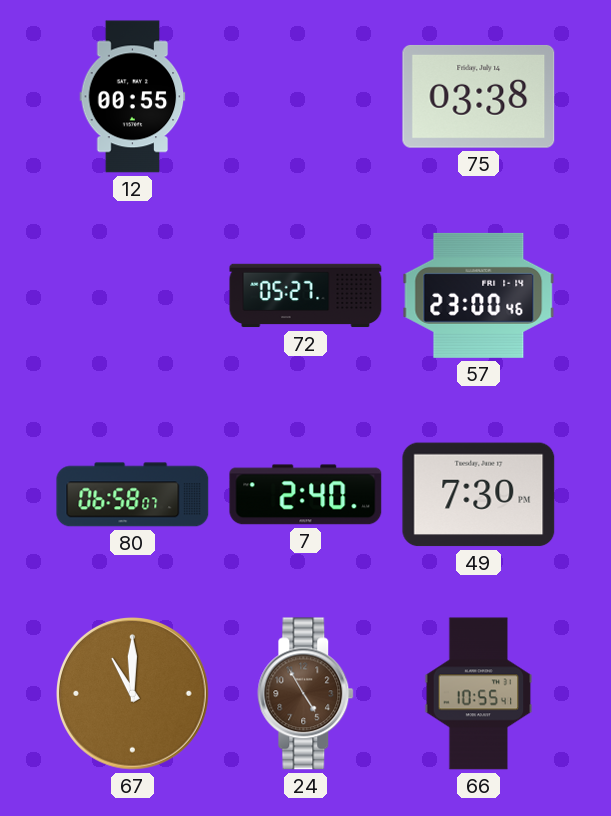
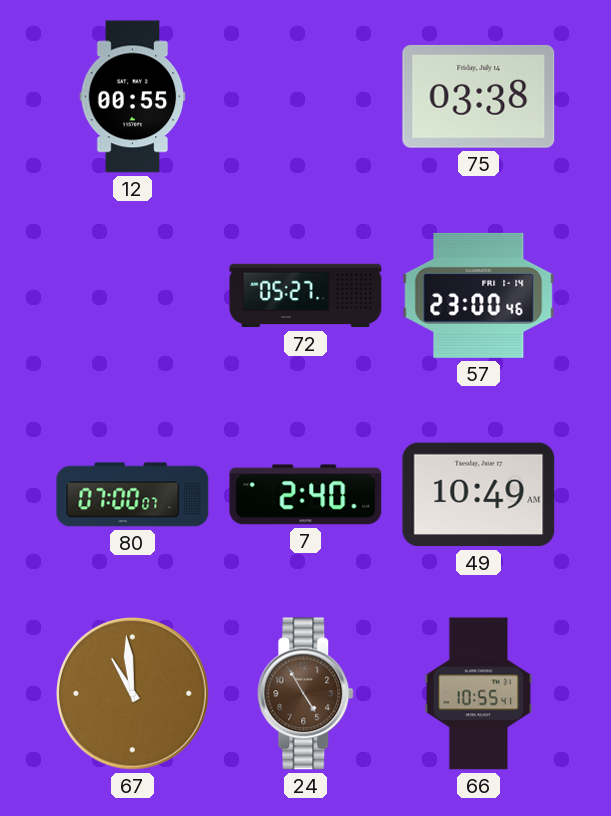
80: 06:58 -> 07:00 (133, 495)
49: 7:30 -> 10:49 (479, 495)
67: 11:00 -> 10:59 (133, 694)
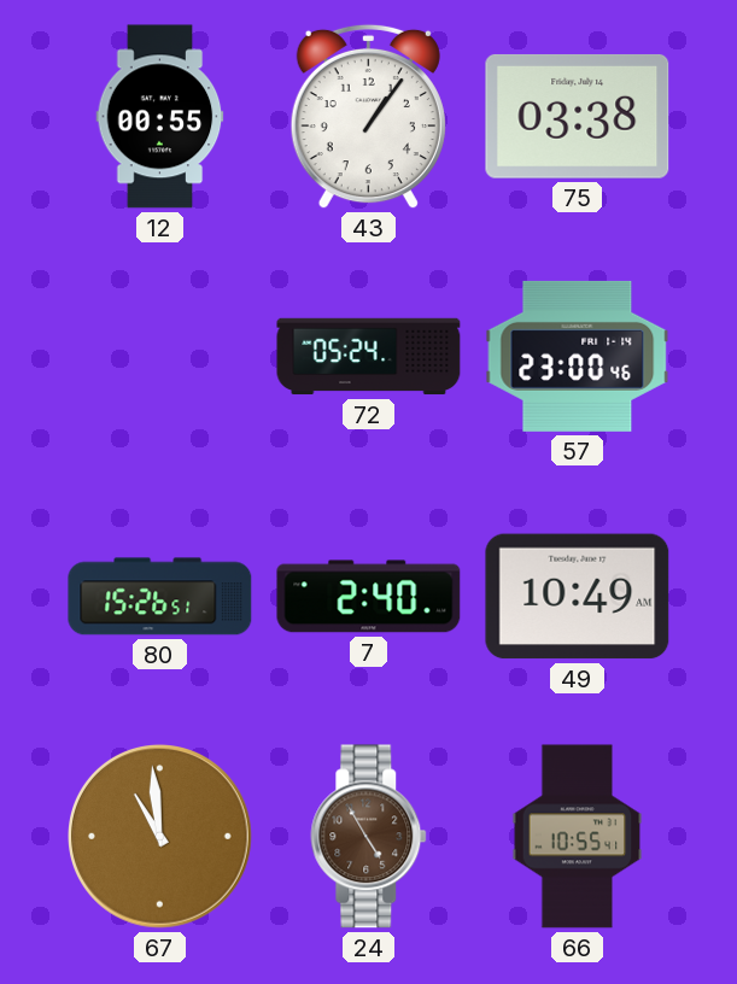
43: none -> 1:06 (368, 117)
72: 05:27 -> 05:24 (369, 357)
80: 07:00 -> 15:26 (160, 597)
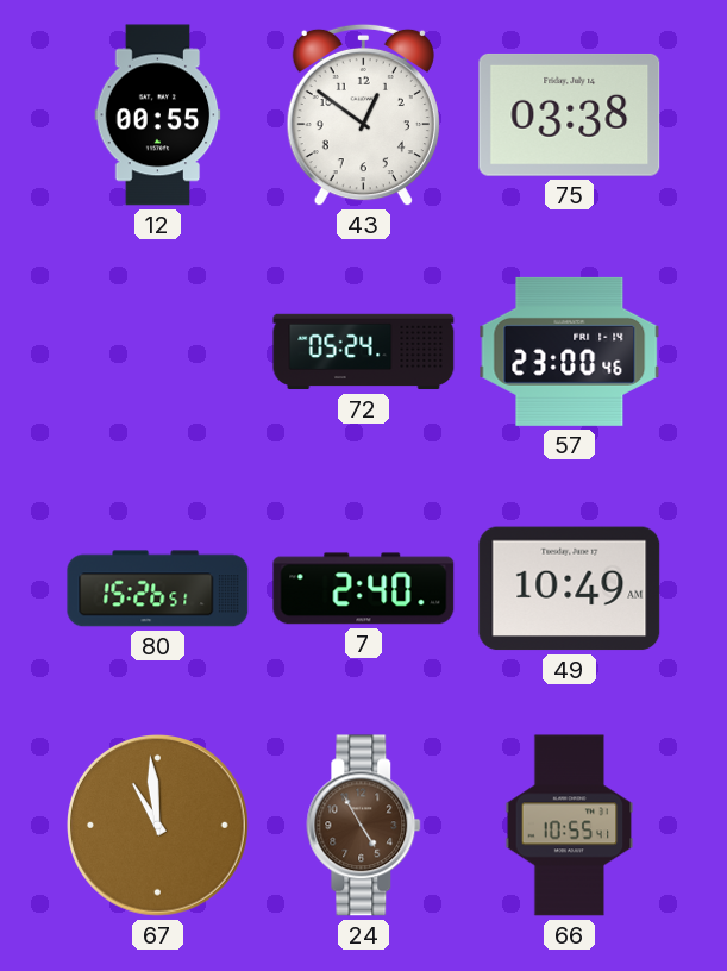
43: 1:06 -> 12:51 (363, 115)
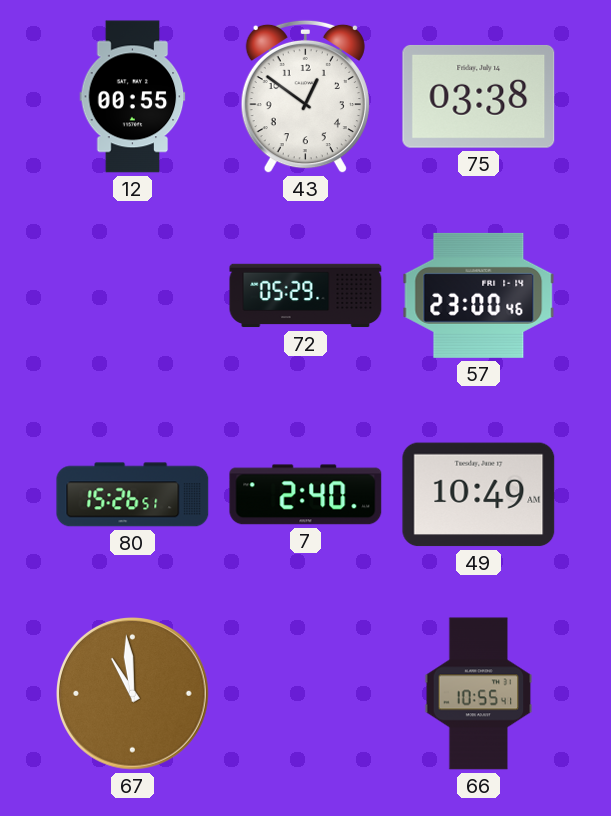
72: 05:24 -> 05:29 (306, 296)
24: 4:55 -> none (364, 826)
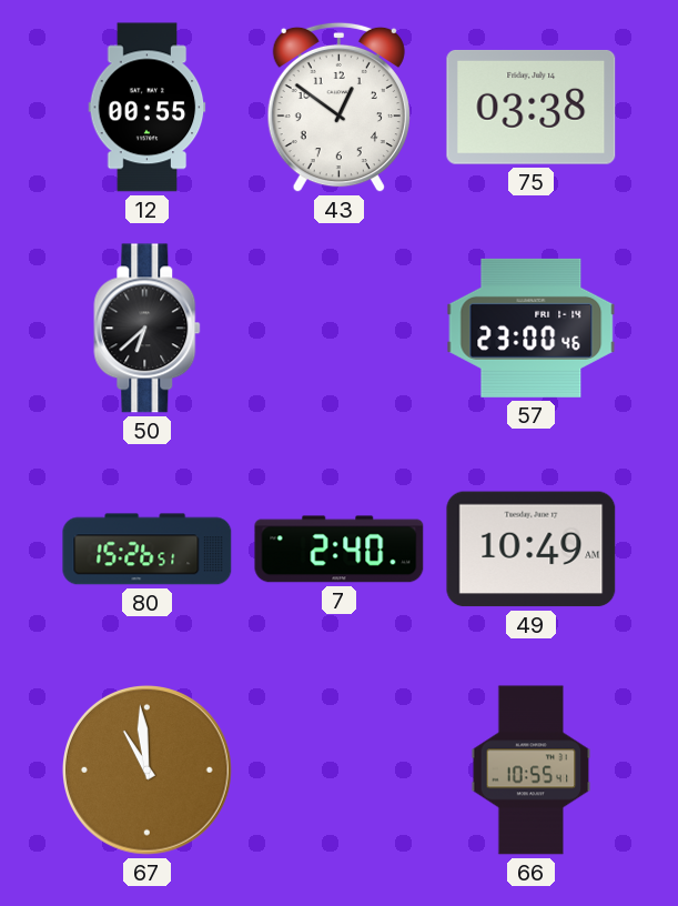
50: none -> 6:38 (148, 329)
72: 05:29 -> none (306, 296)
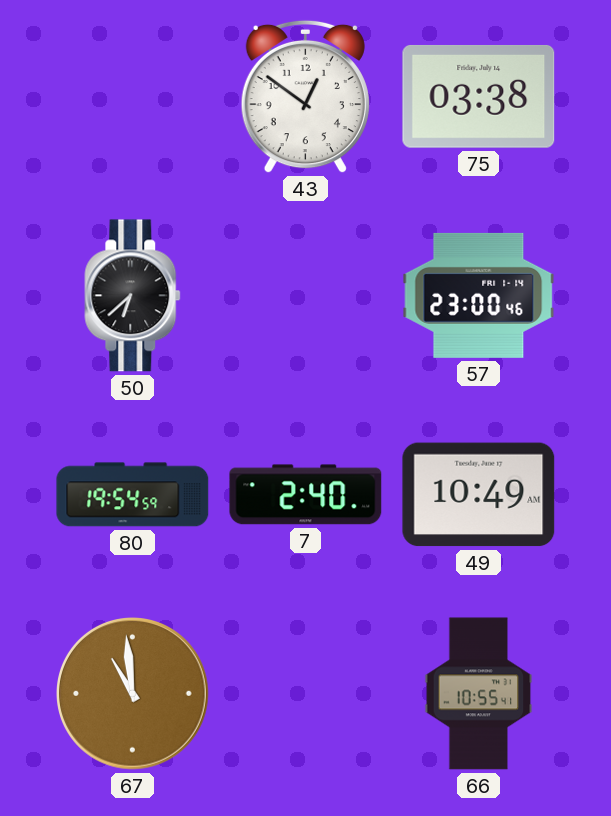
12: 00:55 -> none (148, 108)
80: 15:26 -> 19:54 (133, 495)
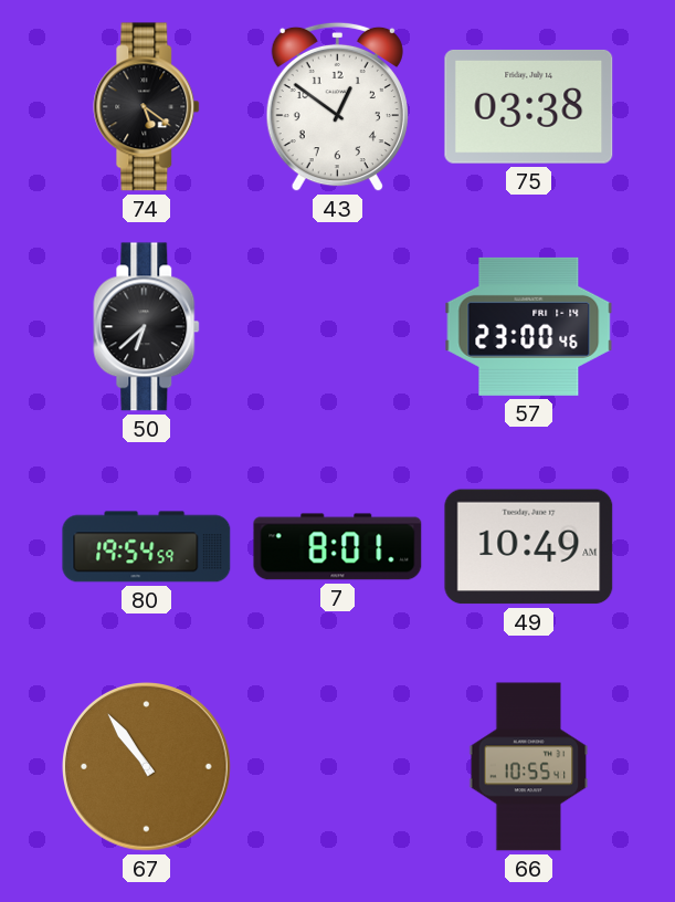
74: none -> 5:21 (147, 107)
7: 2:40 -> 8:01 (338, 547)
67: 10:59 -> 10:54 (147, 767)
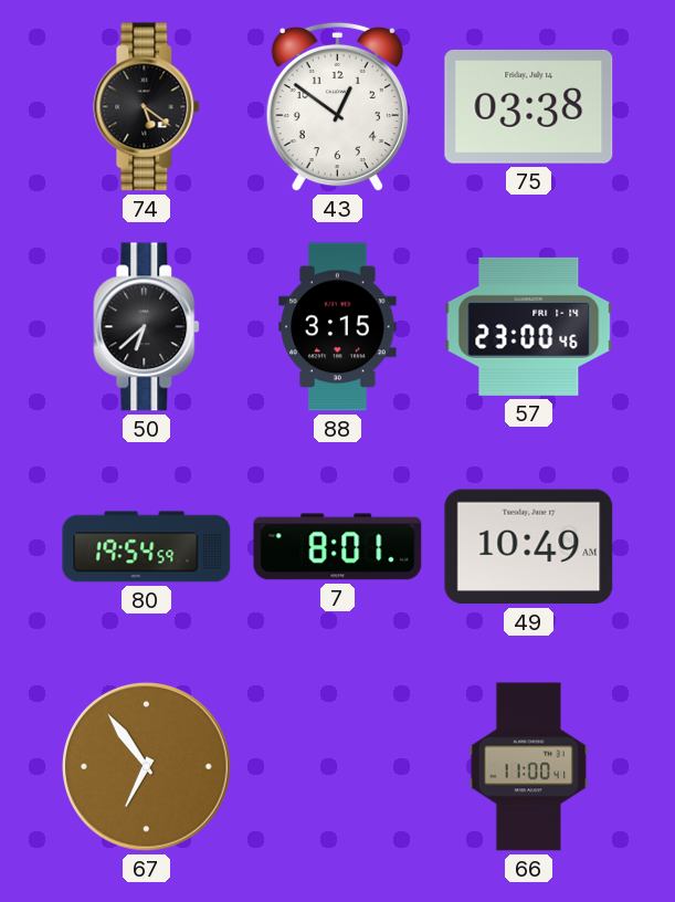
88: none -> 3:15 (338, 327)
67: 10:54 -> 6:54 (147, 767)
66: 10:55 -> 11:00 (529, 767)
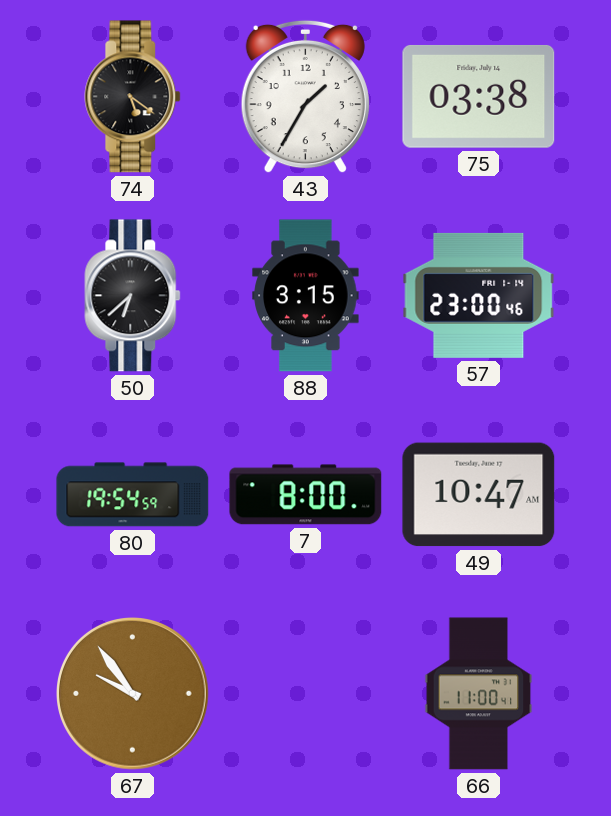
43: 12:51 -> 1:35 (305, 97)
7: 8:01 -> 8:00 (306, 495)
49: 10:49 -> 10:47 (479, 495)
67: 6:54 -> 9:54 (133, 694)
